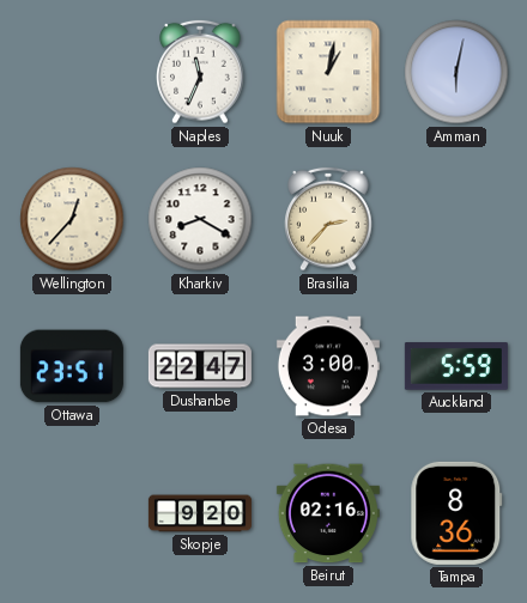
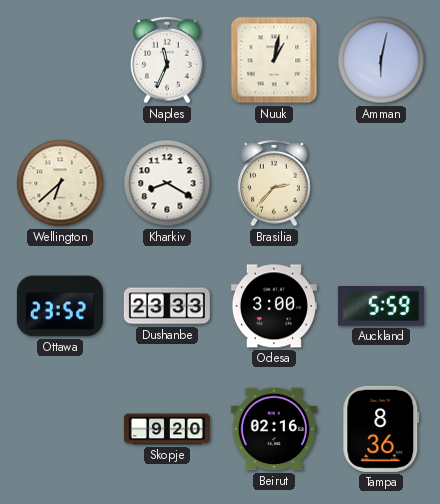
Wellington: 12:37 -> 6:38 (60, 183)
Ottawa: 23:51 -> 23:52 (60, 306)
Dushanbe: 22:47 -> 23:33 (167, 306)
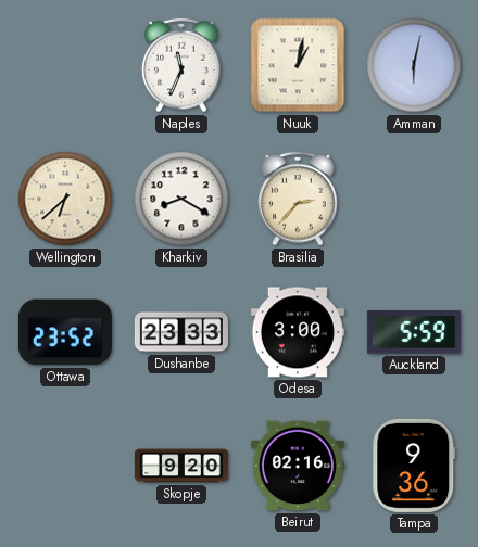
Tampa: 8:36 -> 9:36 (414, 466)
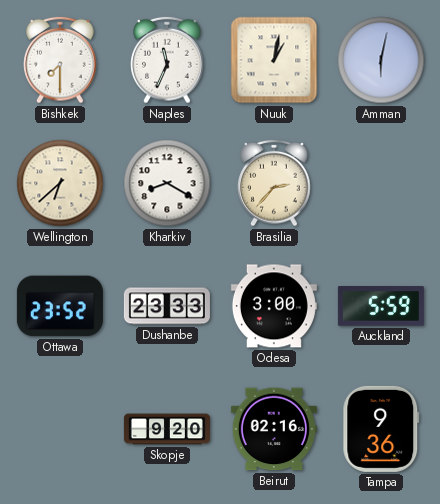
Bishkek: none -> 7:30 (60, 60)
